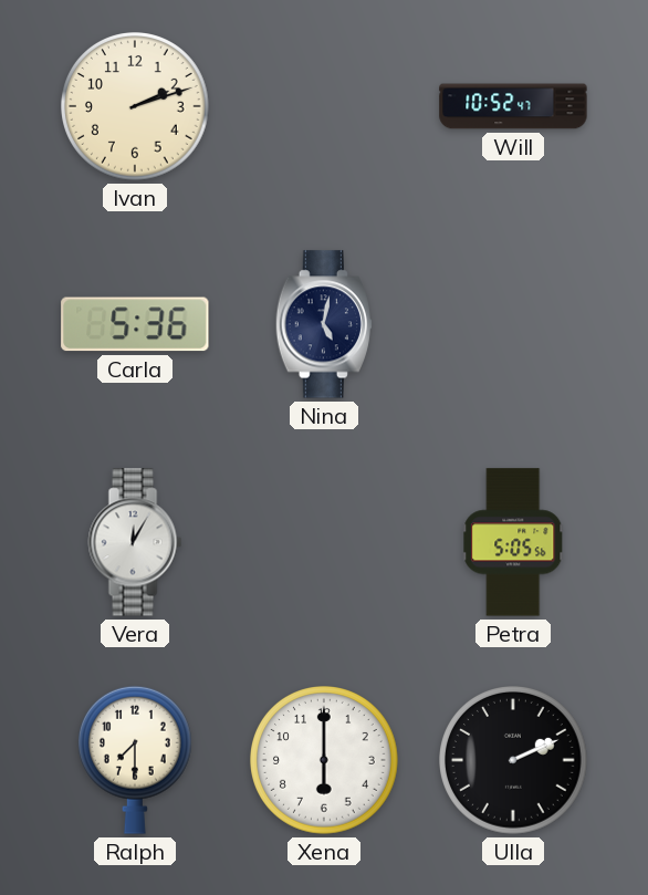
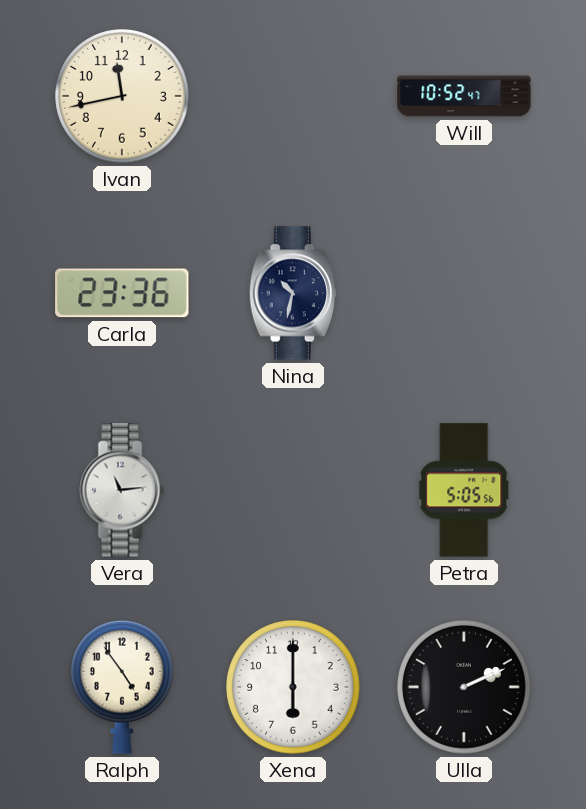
Ivan: 2:12 -> 11:43 (123, 97)
Carla: 5:36 -> 23:36 (122, 293)
Nina: 5:02 -> 10:32 (293, 293)
Vera: 12:05 -> 11:14 (122, 490)
Ralph: 7:30 -> 4:54 (122, 687)
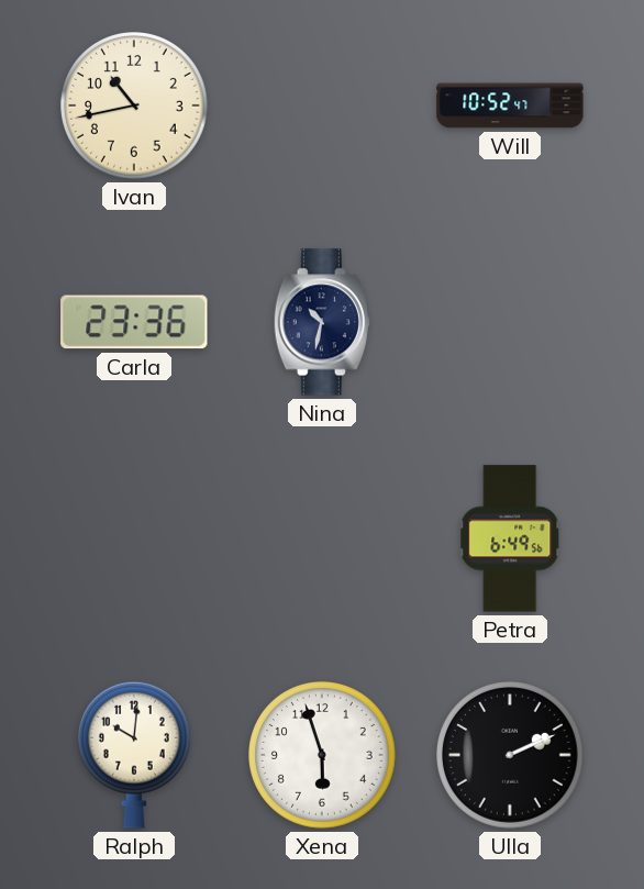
Ivan: 11:43 -> 10:43 (135, 107)
Vera: 11:14 -> none (122, 490)
Petra: 5:05 -> 6:49 (511, 538)
Ralph: 4:54 -> 10:01 (134, 755)
Xena: 6:00 -> 5:57 (323, 756)
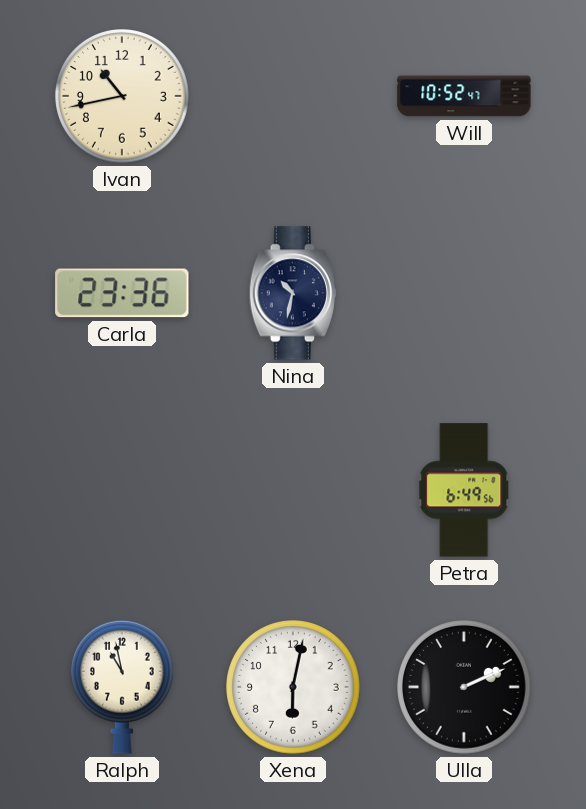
Ralph: 10:01 -> 10:58 (122, 687)
Xena: 5:57 -> 6:02 (294, 688)
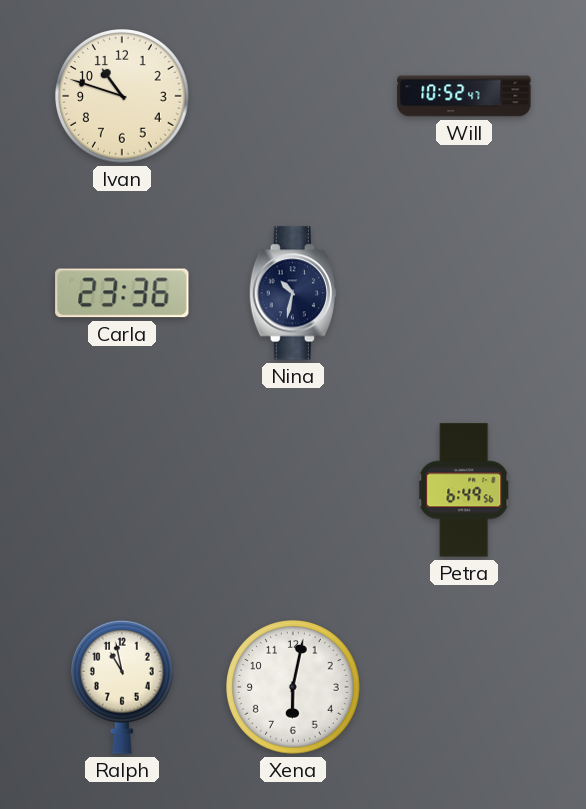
Ivan: 10:43 -> 10:48 (123, 97)
Ulla: 2:11 -> none (465, 688)
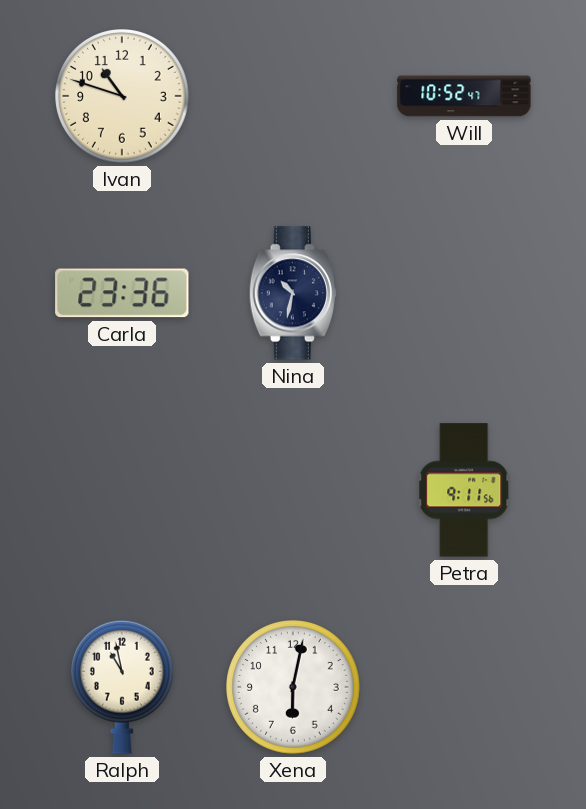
Petra: 6:49 -> 9:11 (465, 490)
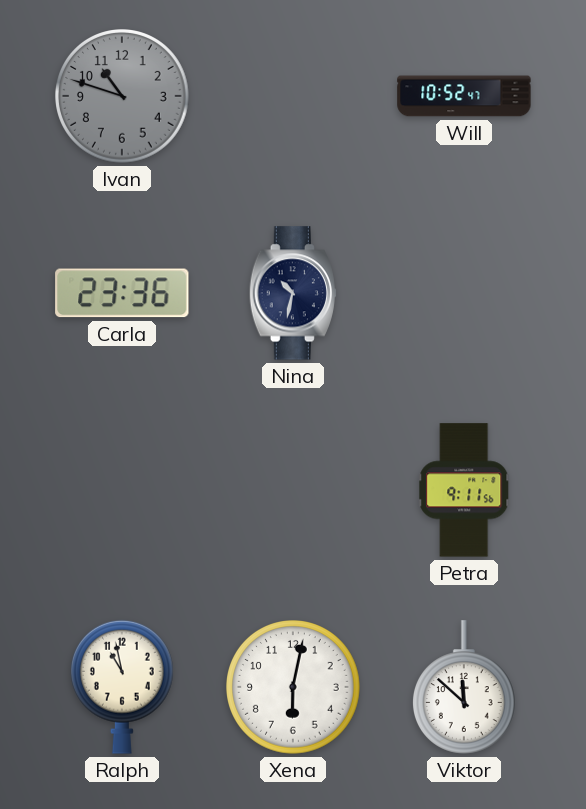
Ivan dial: cream -> grey (123, 97)
Viktor: none -> 11:52 (464, 687)
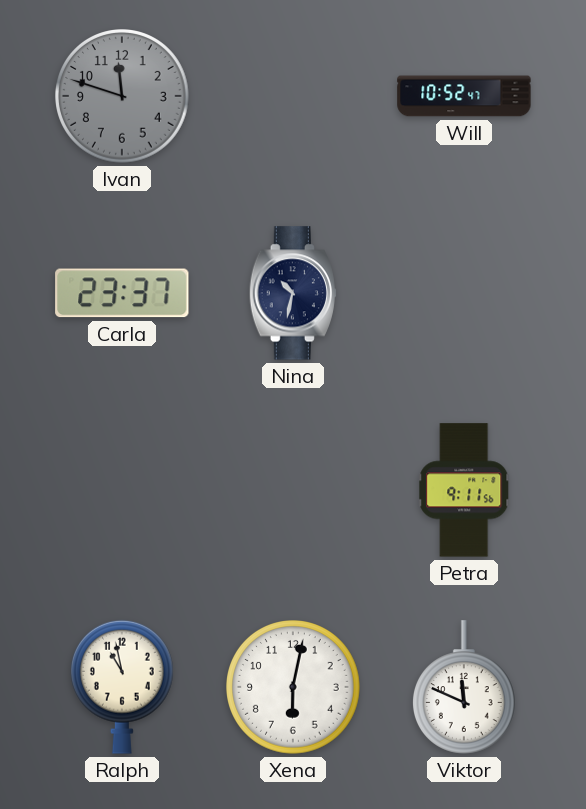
Ivan: 10:48 -> 11:48 (123, 97)
Carla: 23:36 -> 23:37 (122, 293)
Viktor: 11:52 -> 11:49 (464, 687)
